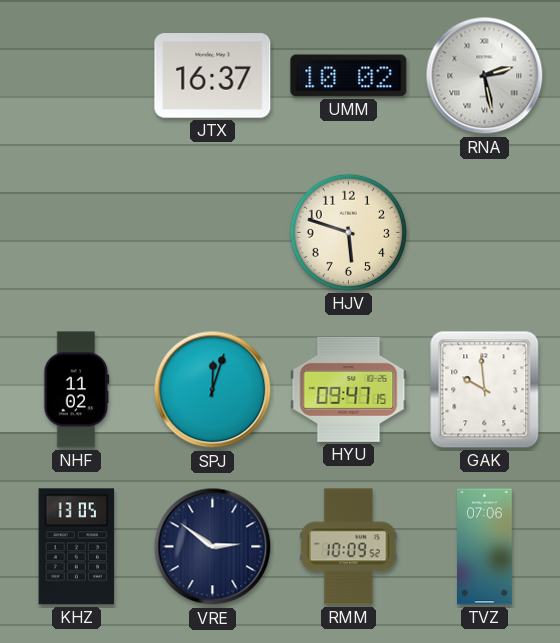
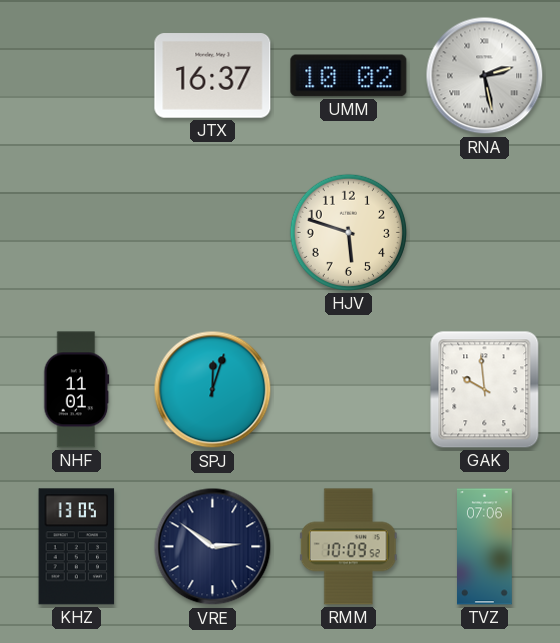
NHF: 11:02 -> 11:01 (77, 390)
HYU: 09:47 -> none (349, 389)
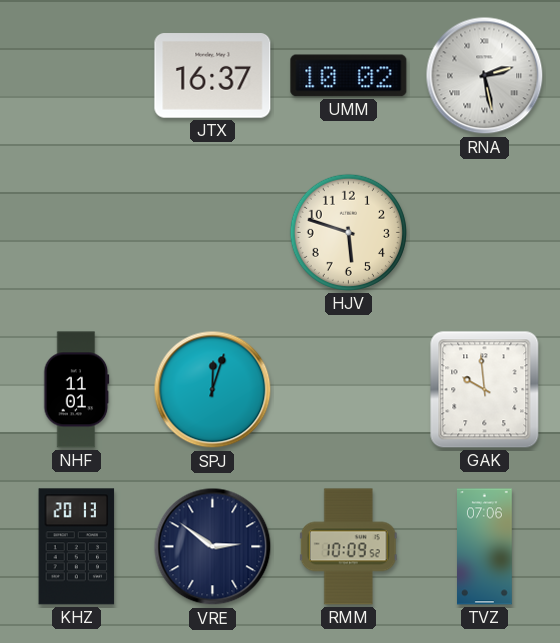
KHZ: 13:05 -> 20:13 (77, 547)
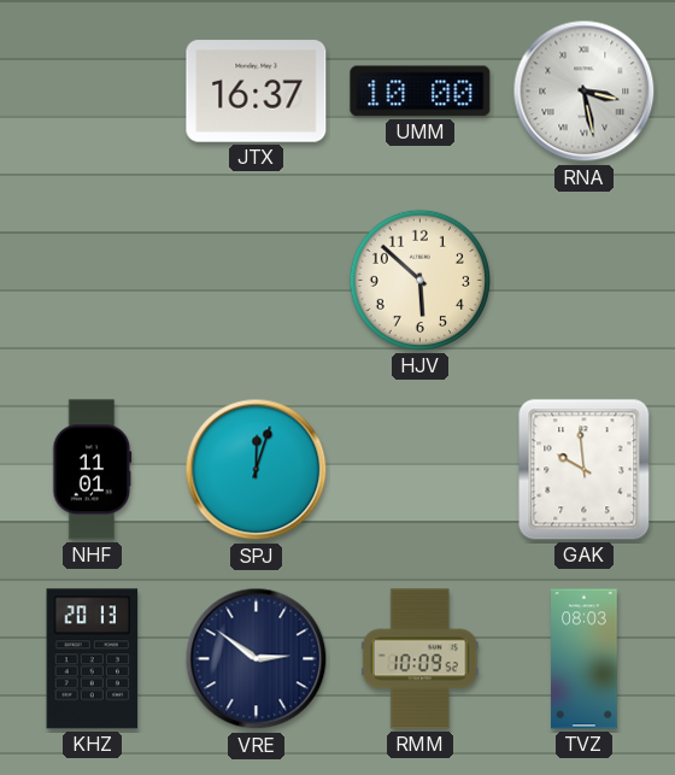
UMM: 10:02 -> 10:00 (421, 92)
RNA: 2:28 -> 3:28 (585, 92)
HJV: 5:48 -> 5:52 (419, 280)
TVZ: 07:06 -> 08:03 (585, 659)
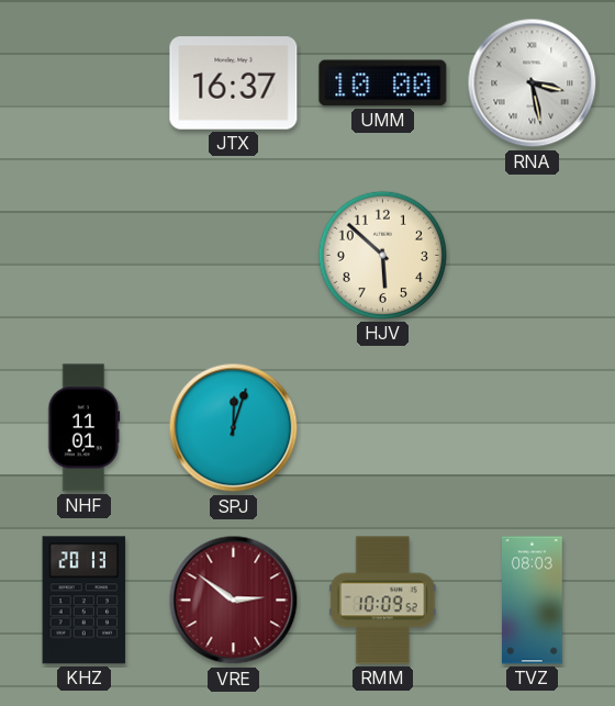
GAK: 9:59 -> none (585, 470)
VRE dial: navy -> burgundy (234, 601)
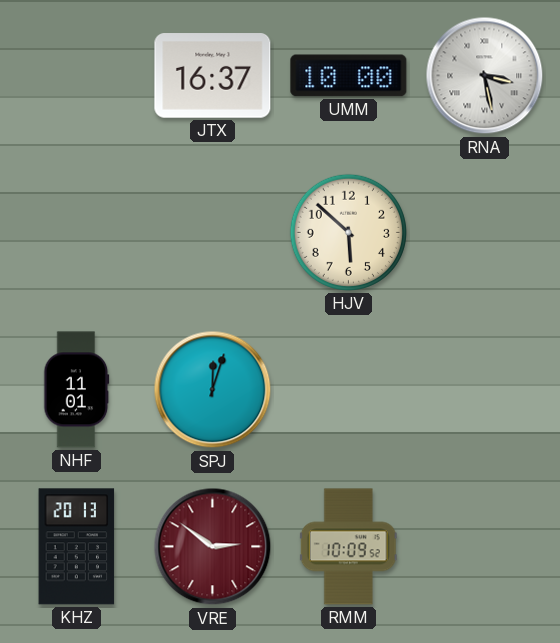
TVZ: 08:03 -> none (533, 601)
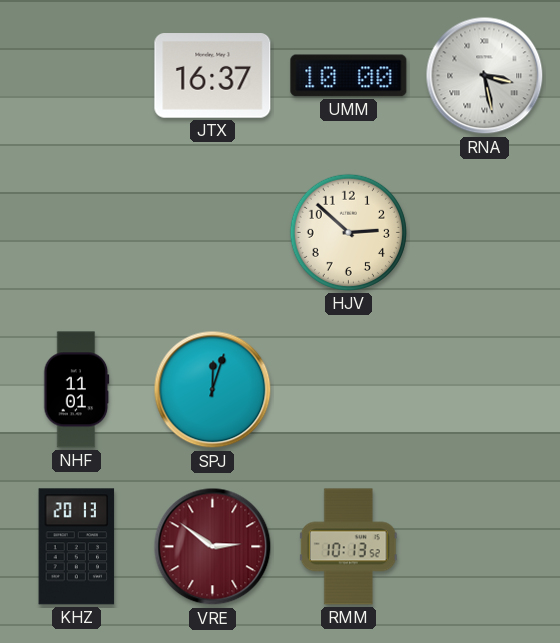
HJV: 5:52 -> 2:52 (348, 232)
RMM: 10:09 -> 10:13 (348, 547)
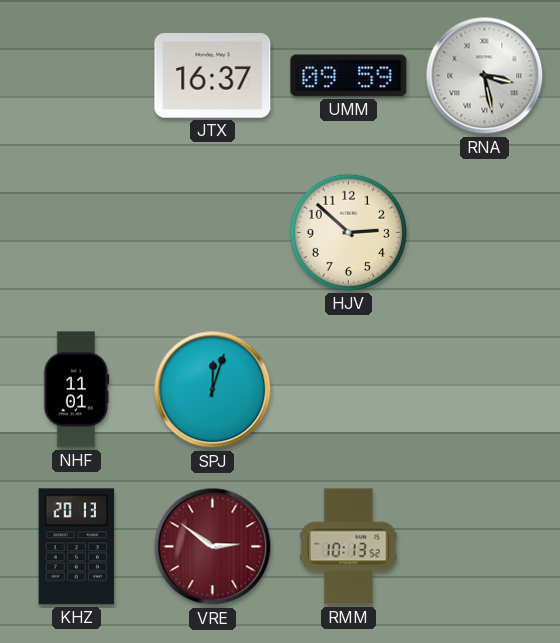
UMM: 10:00 -> 09:59 (349, 76)
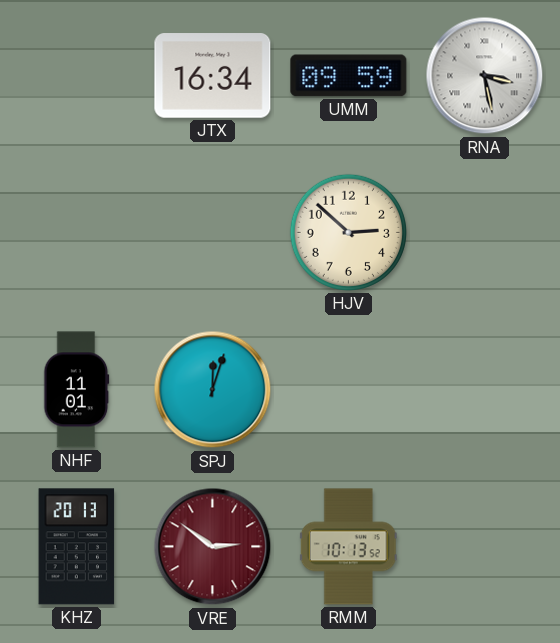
JTX: 16:37 -> 16:34 (213, 76)
